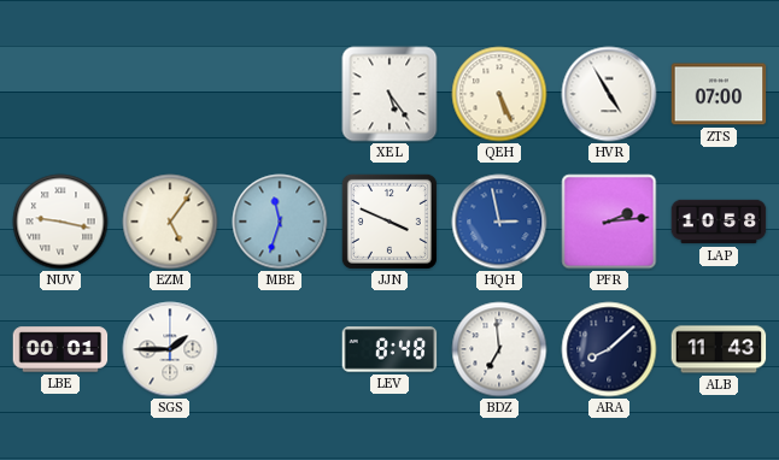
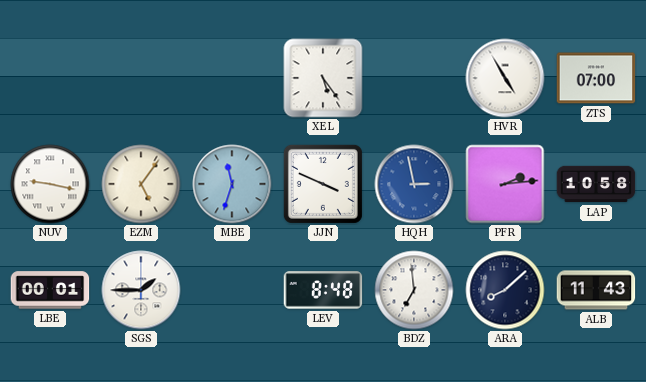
QEH: 5:26 -> none (499, 94)
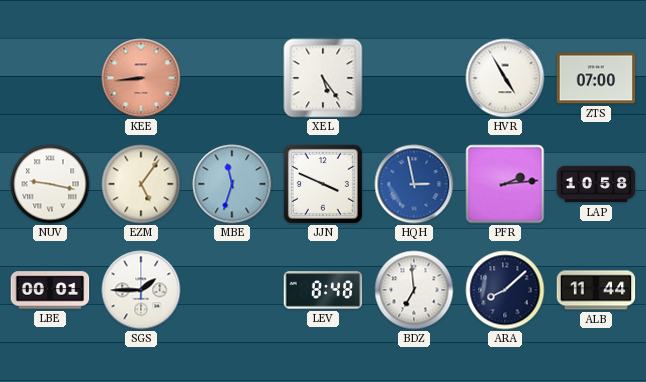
KEE: none -> 8:44 (141, 78)
ALB: 11:43 -> 11:44 (596, 290)
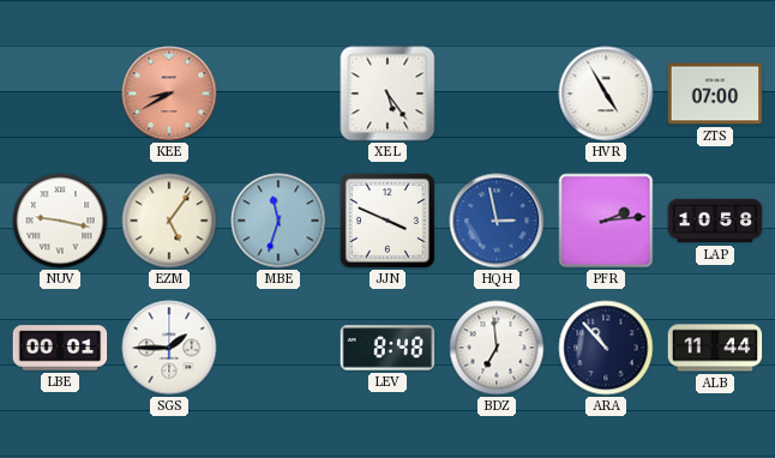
KEE: 8:44 -> 8:40 (169, 94)
ARA: 8:08 -> 10:53 (606, 348)
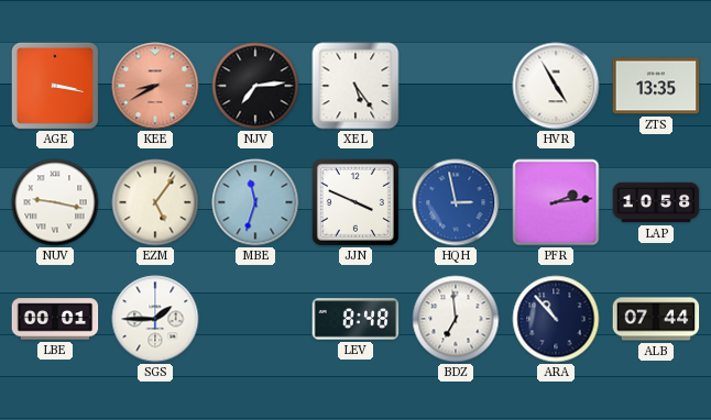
AGE: none -> 3:17 (55, 86)
NJV: none -> 7:14 (255, 86)
ZTS: 07:00 -> 13:35 (656, 86)
ALB: 11:44 -> 07:44 (656, 319)
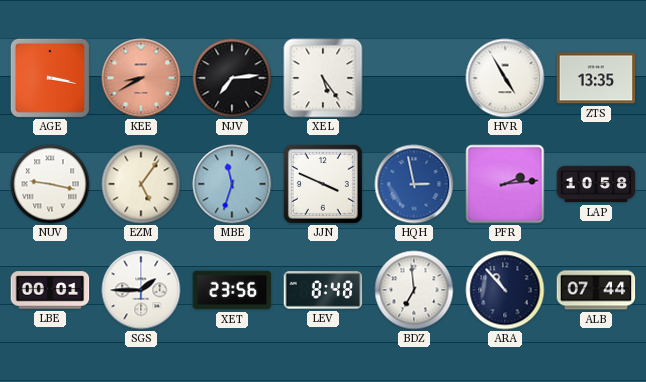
XET: none -> 23:56 (232, 290)
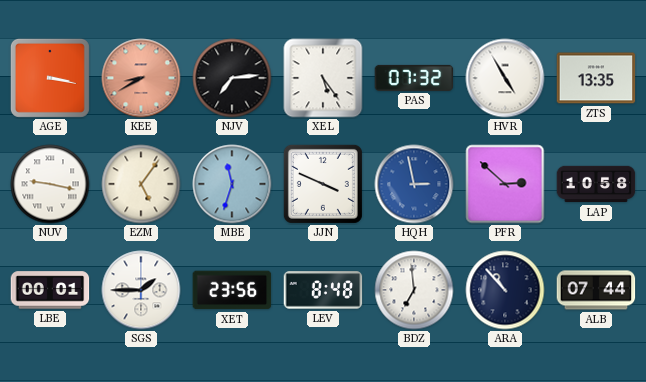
PAS: none -> 07:32 (414, 78)
PFR: 2:14 -> 2:52 (505, 184)
